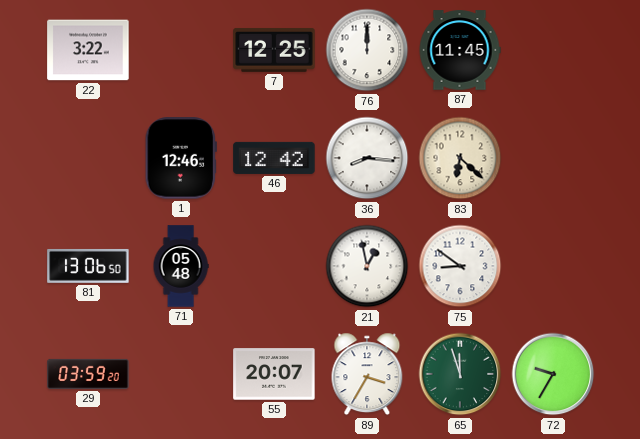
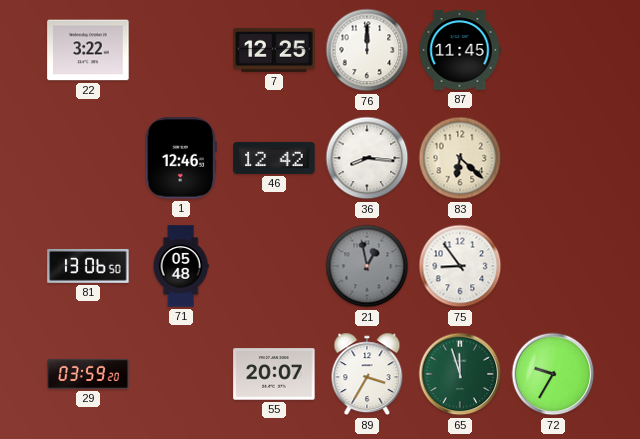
21 dial: white -> grey (367, 266)
75: 8:51 -> 8:54 (460, 266)
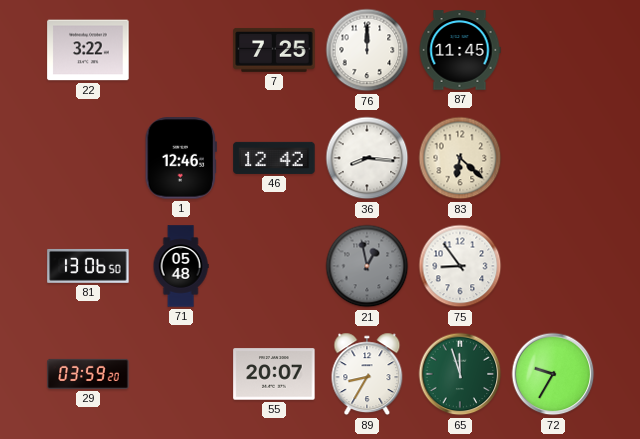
7: 12:25 -> 7:25 (274, 50)
89: 3:35 -> 8:35 (367, 374)
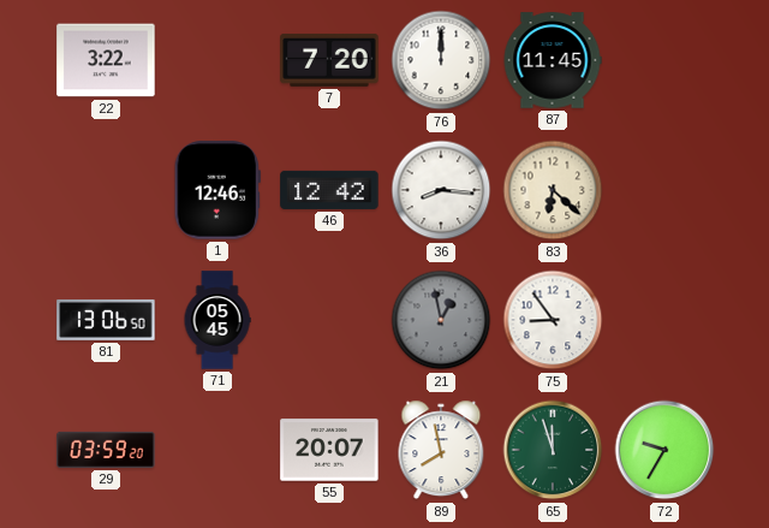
7: 7:25 -> 7:20 (329, 60)
71: 05:48 -> 05:45 (217, 320)
89: 8:35 -> 7:58 (441, 450)
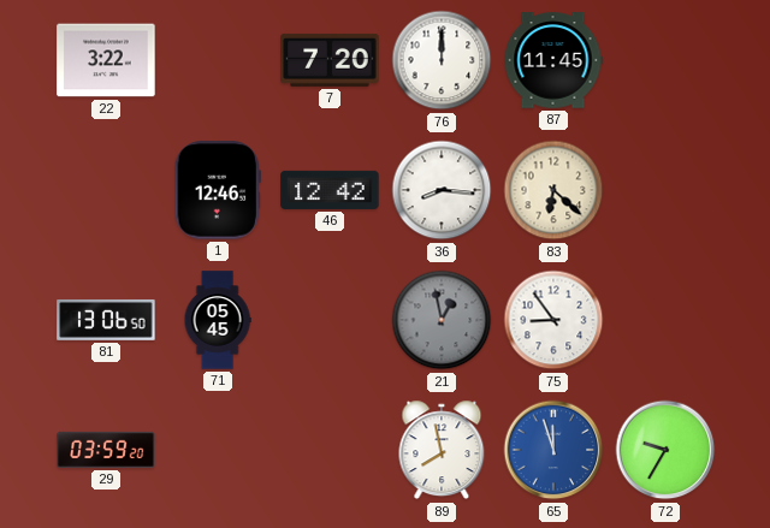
55: 20:07 -> none (329, 450)
65 dial: green -> blue (553, 450)
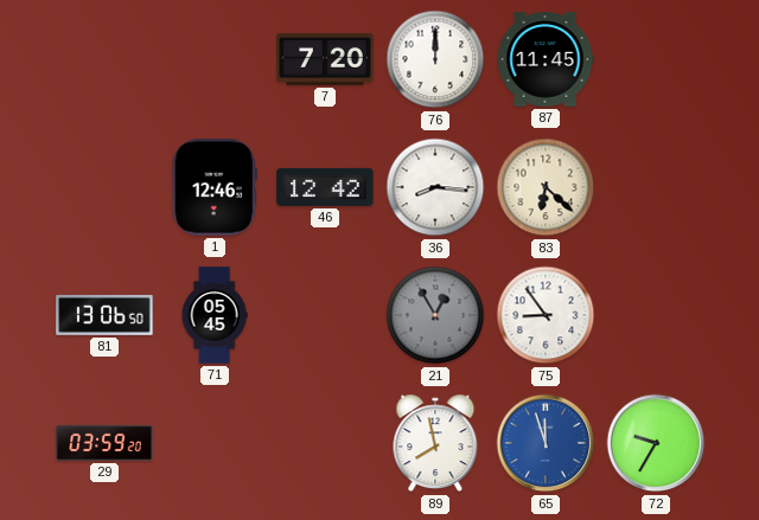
22: 3:22 -> none (106, 60)
21: 12:58 -> 12:55 (435, 315)
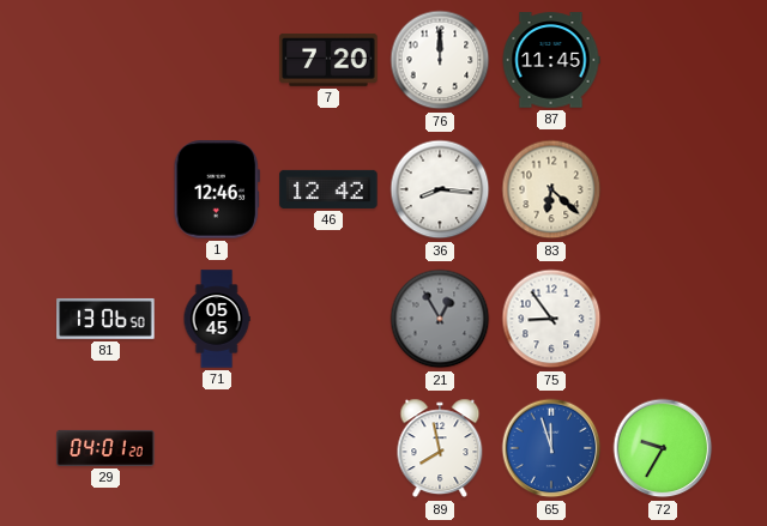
29: 03:59 -> 04:01 (105, 448)
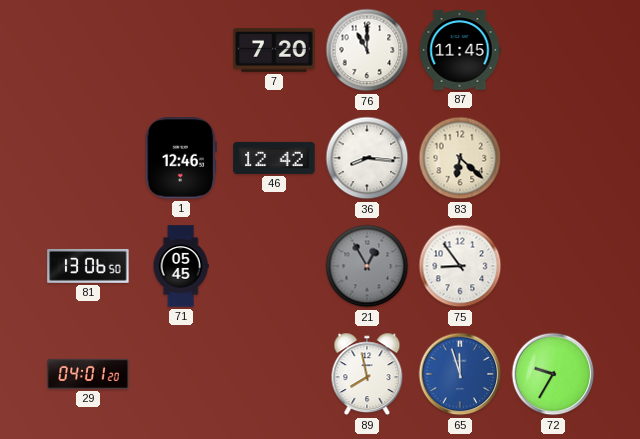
76: 12:00 -> 11:00 (367, 50)
